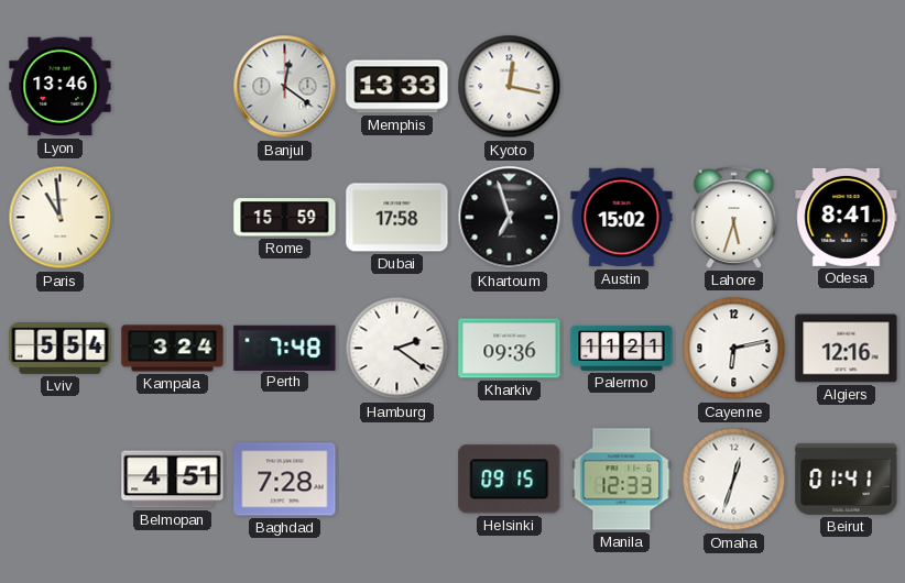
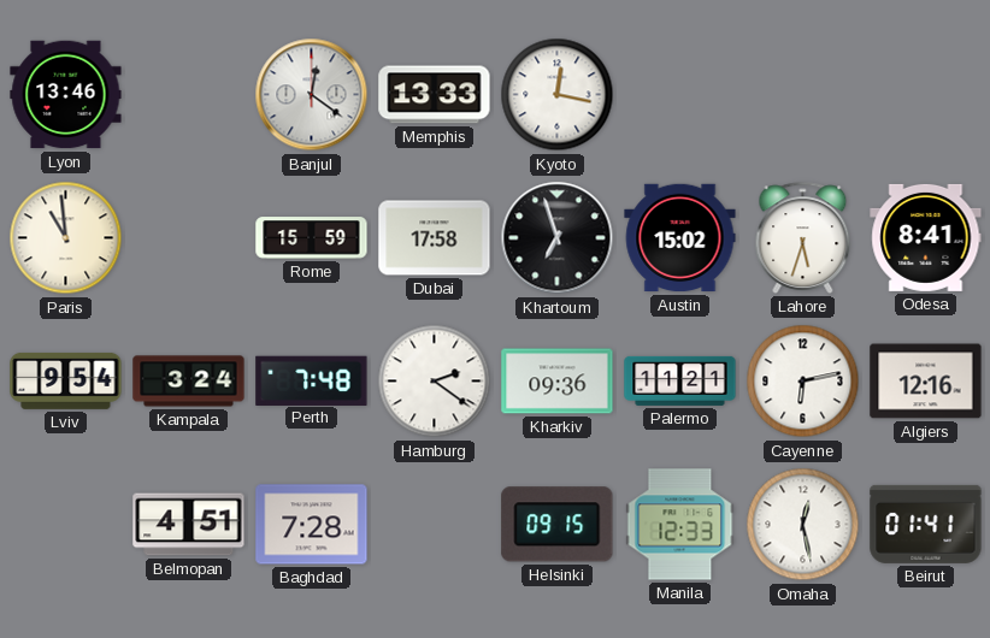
Lviv: 5:54 -> 9:54 (66, 380)
Omaha: 12:33 -> 12:28 (803, 525)
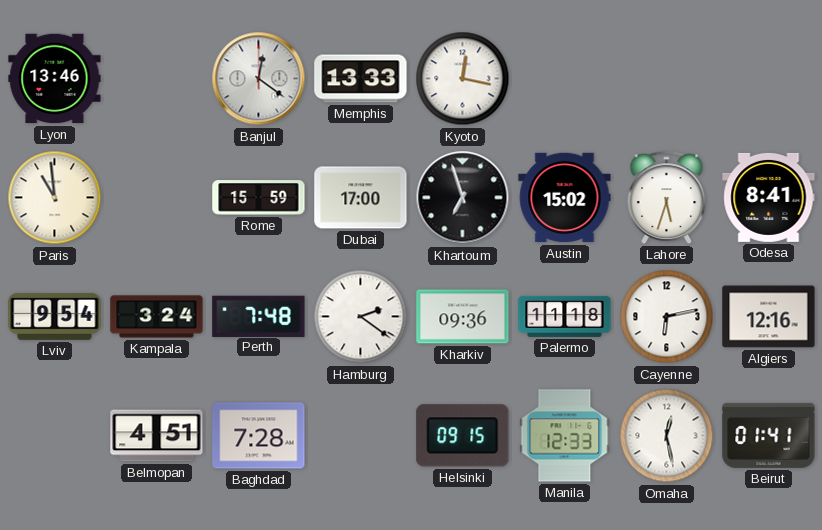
Dubai: 17:58 -> 17:00 (361, 198)
Palermo: 11:21 -> 11:18 (565, 316)
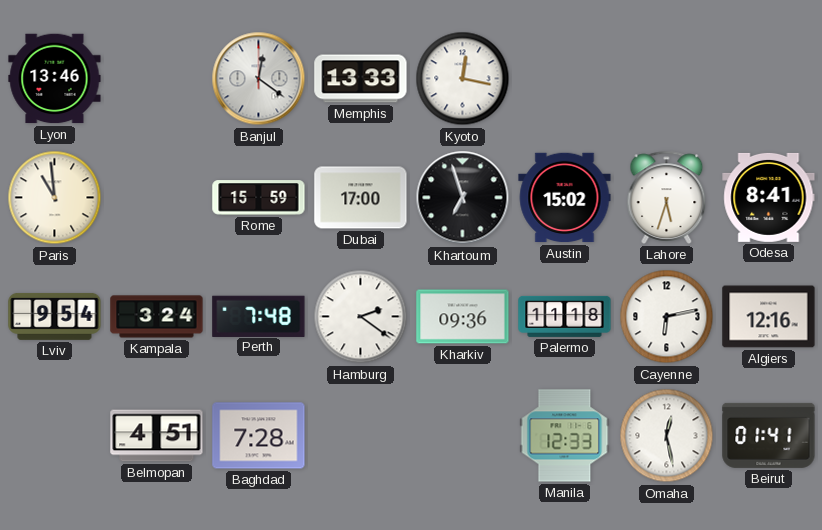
Helsinki: 09:15 -> none (463, 436)
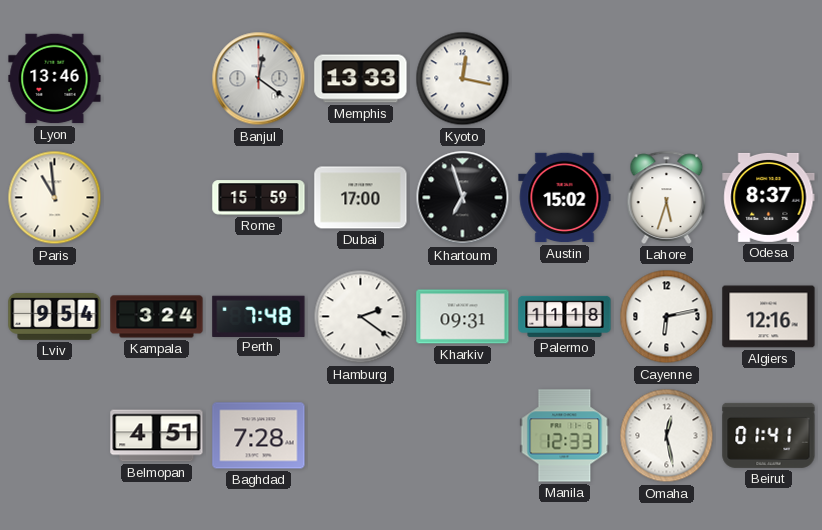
Odesa: 8:41 -> 8:37 (769, 197)
Kharkiv: 09:36 -> 09:31 (463, 317)
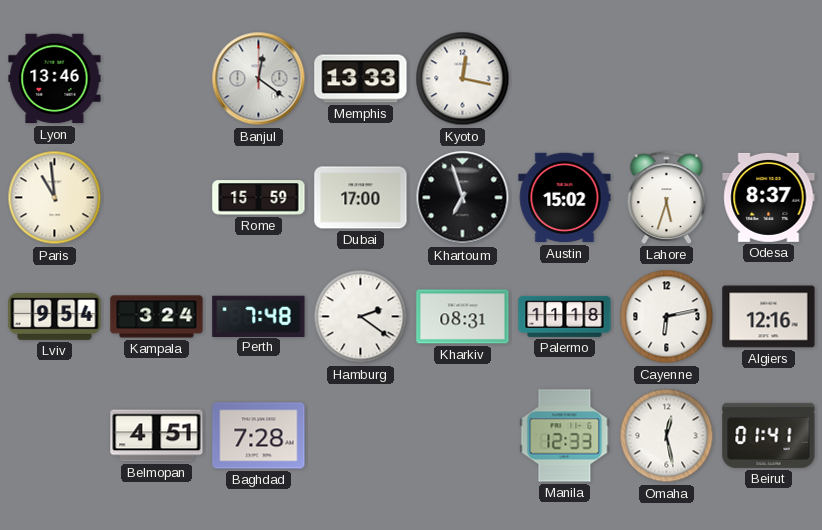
Kharkiv: 09:31 -> 08:31 (463, 317)
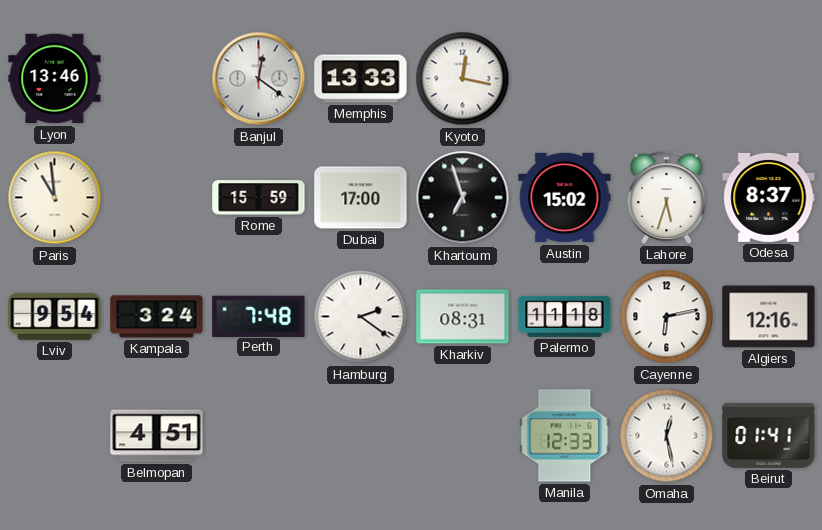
Baghdad: 7:28 -> none (259, 436)
